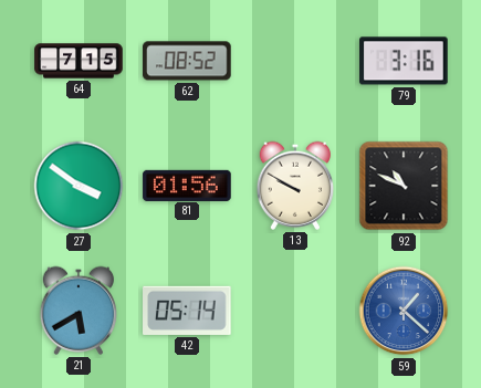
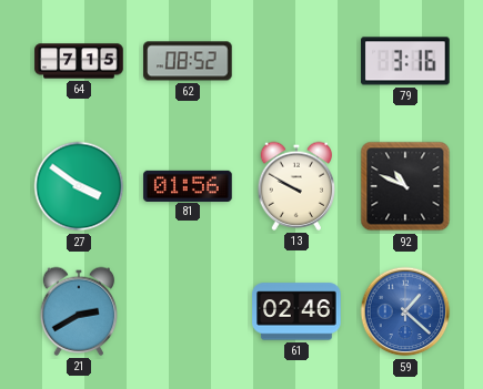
21: 5:40 -> 2:40 (79, 311)
42: 05:14 -> none (187, 311)
61: none -> 02:46 (296, 311)
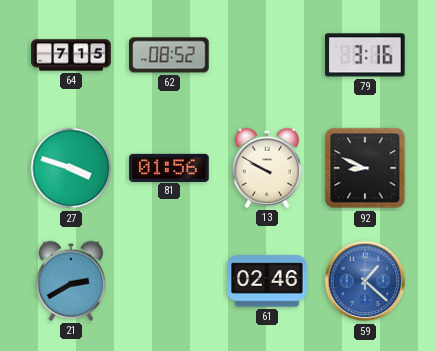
27: 3:51 -> 3:48 (71, 168)
92: 10:49 -> 8:49 (365, 168)
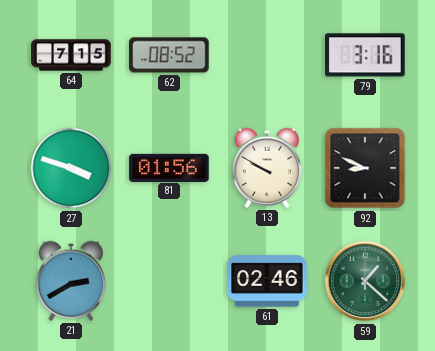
59 dial: blue -> green (365, 281)
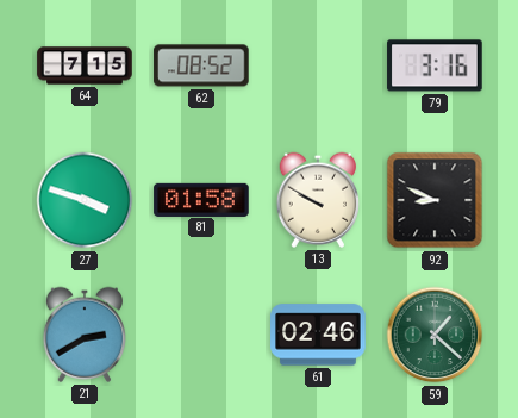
81: 01:56 -> 01:58 (201, 199)
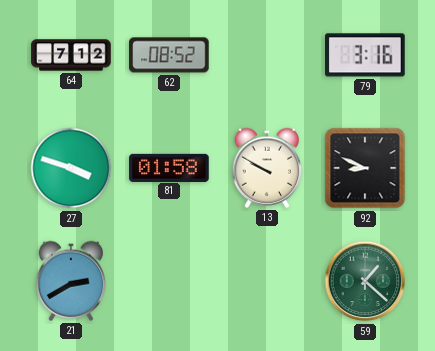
64: 7:15 -> 7:12 (71, 55)
61: 02:46 -> none (318, 335)
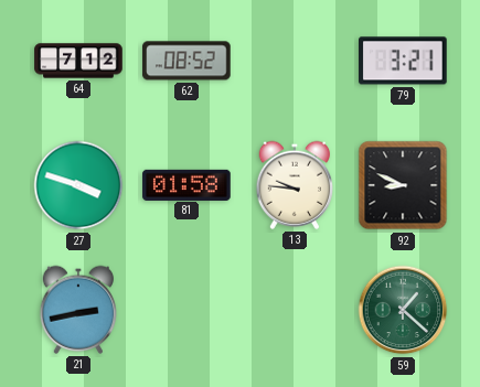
79: 3:16 -> 3:21 (403, 61)
13: 9:50 -> 9:46 (295, 185)
21: 2:40 -> 2:43 (78, 310)
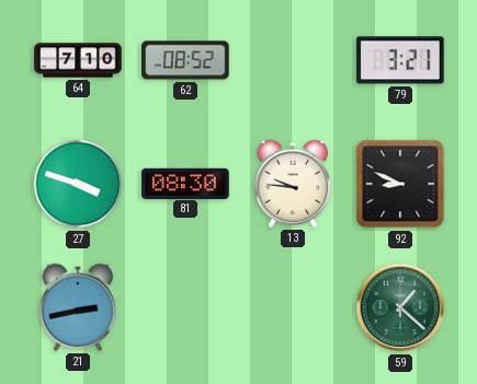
64: 7:12 -> 7:10 (78, 60)
81: 01:58 -> 08:30 (185, 183)
